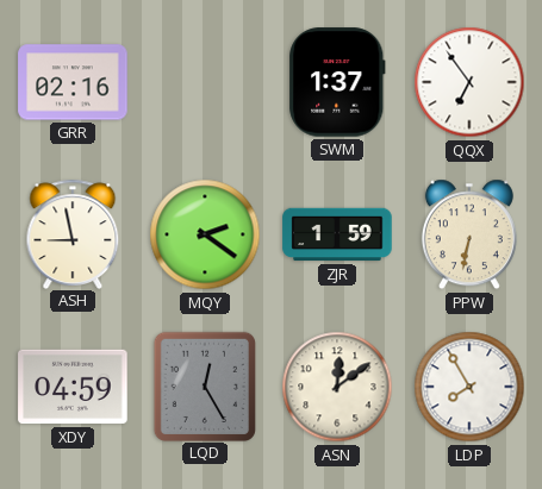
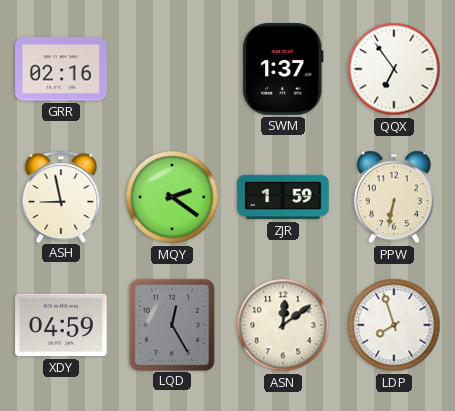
LDP: 7:55 -> 7:57 (394, 325)
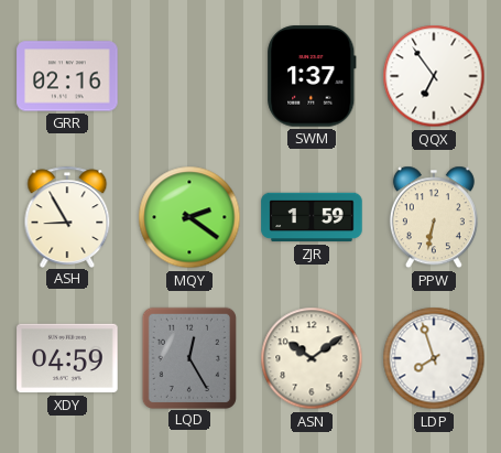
ASH: 8:58 -> 8:55 (67, 216)
ASN: 12:09 -> 10:09 (312, 358)
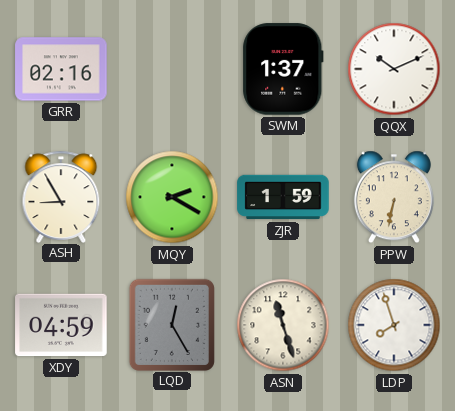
QQX: 6:54 -> 10:11 (394, 69)
MQY: 2:21 -> 2:20 (172, 197)
ASN: 10:09 -> 11:27 (283, 325)
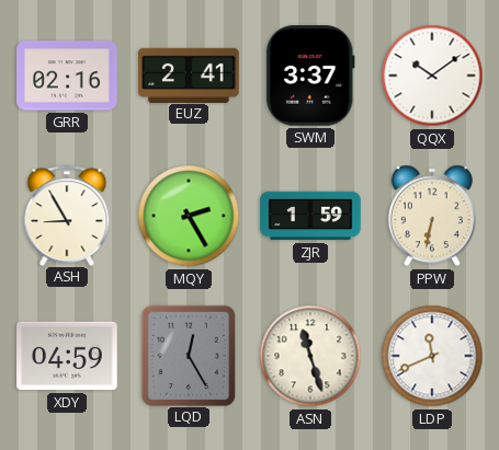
EUZ: none -> 2:41 (189, 74)
SWM: 1:37 -> 3:37 (310, 76)
QQX: 10:11 -> 10:09 (432, 76)
MQY: 2:20 -> 2:25 (189, 216)
LDP: 7:57 -> 11:41 (432, 356)
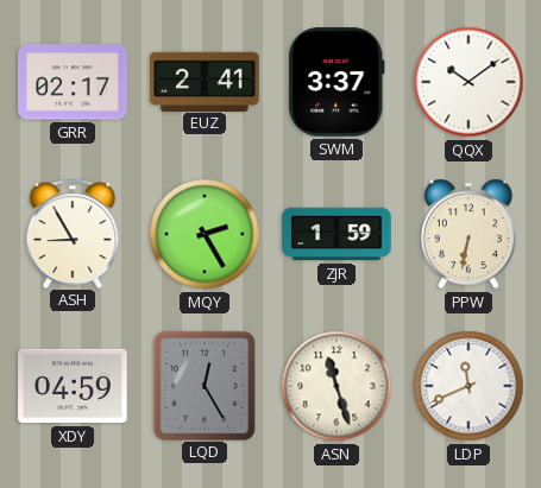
GRR: 02:16 -> 02:17 (73, 82)
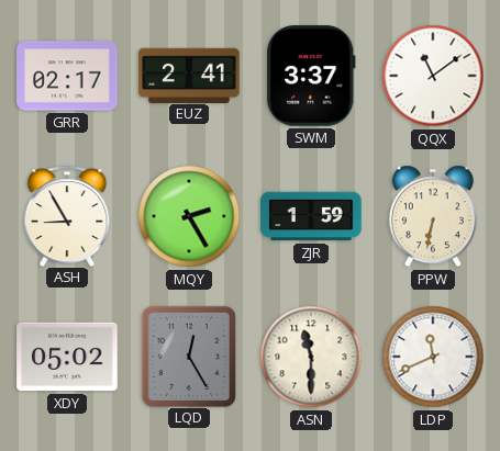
QQX: 10:09 -> 11:09 (433, 76)
XDY: 04:59 -> 05:02 (67, 357)
ASN: 11:27 -> 11:30 (311, 357)
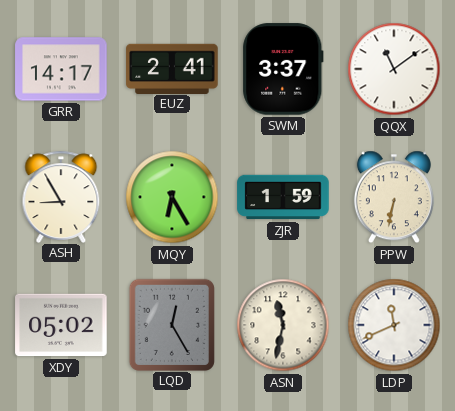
GRR: 02:17 -> 14:17 (61, 69)
MQY: 2:25 -> 6:25 (172, 197)
ASN: 11:30 -> 11:32 (283, 325)
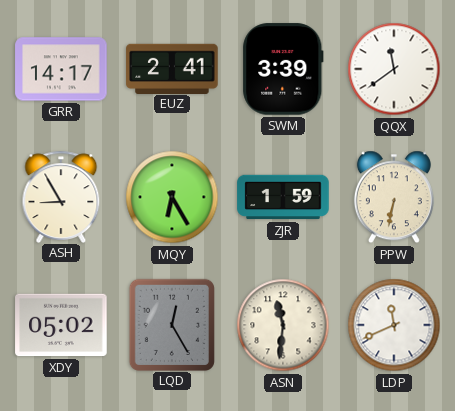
SWM: 3:37 -> 3:39 (283, 69)
QQX: 11:09 -> 11:39 (394, 69)
ASN: 11:32 -> 11:31 (283, 325)
